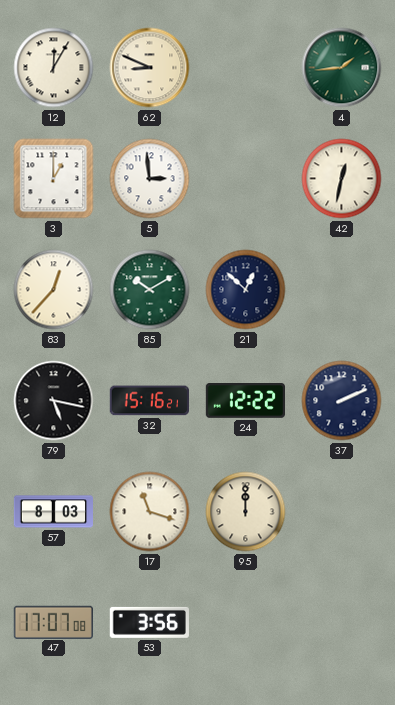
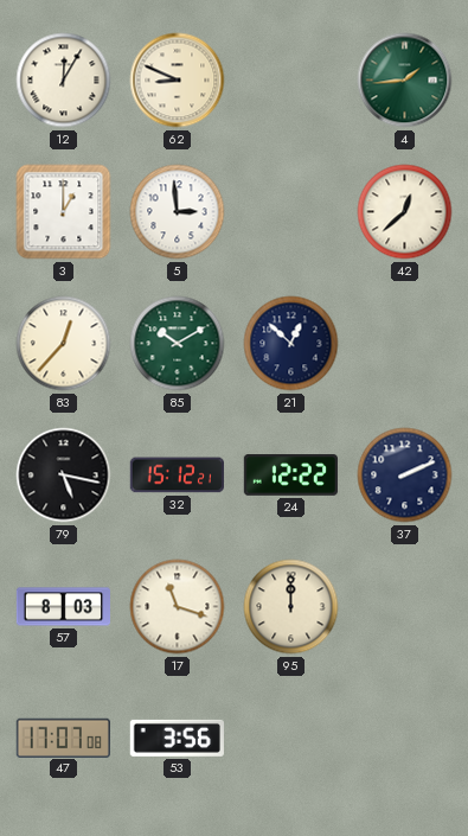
42: 12:32 -> 12:38 (405, 212)
32: 15:16 -> 15:12 (177, 476)
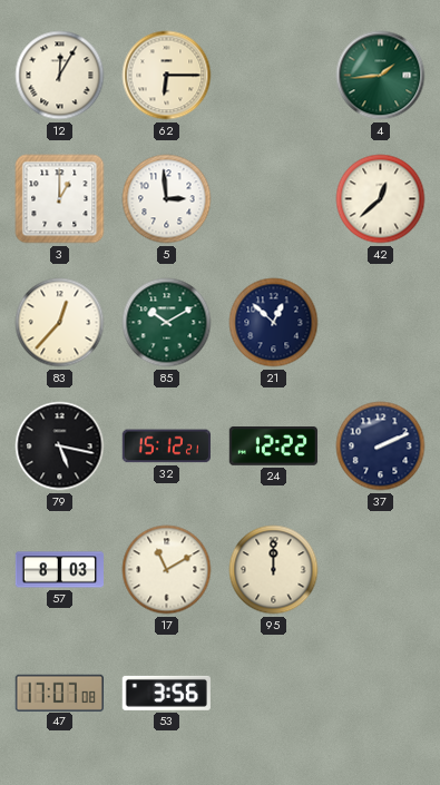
62: 8:49 -> 6:15 (167, 76)
17: 11:18 -> 11:10 (167, 570)
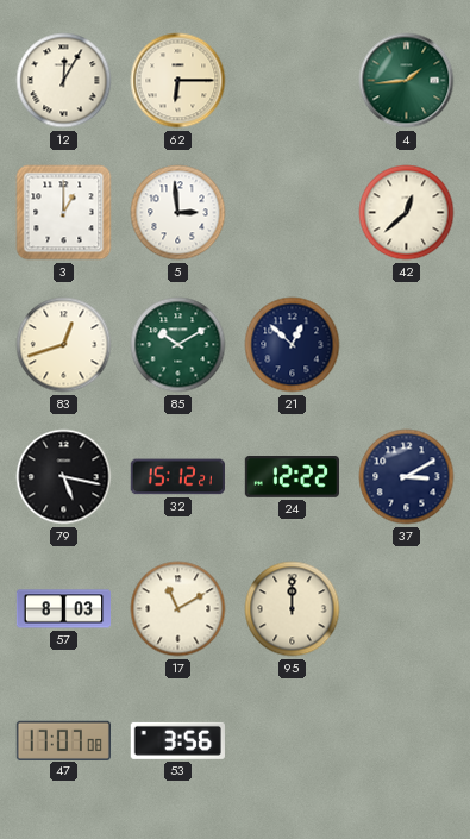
83: 12:37 -> 12:42 (64, 345)
37: 2:11 -> 3:10 (407, 477)
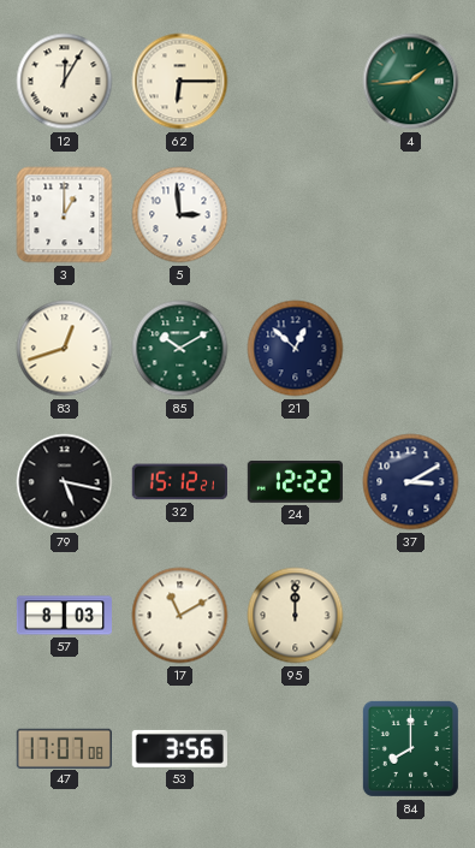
42: 12:38 -> none (407, 213)
84: none -> 8:00 (410, 748)
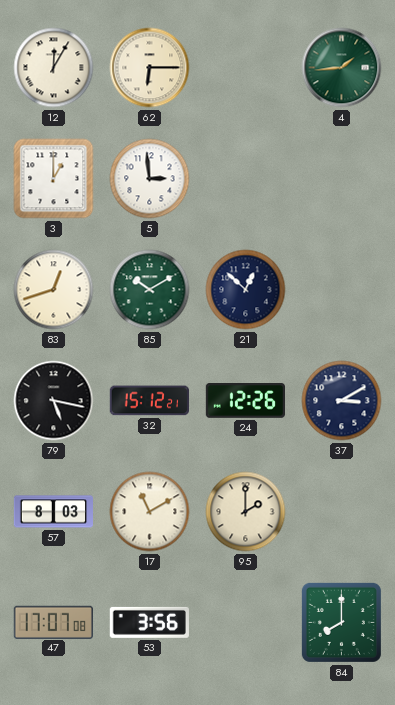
24: 12:22 -> 12:26 (245, 401)
95: 12:00 -> 2:00 (246, 512)
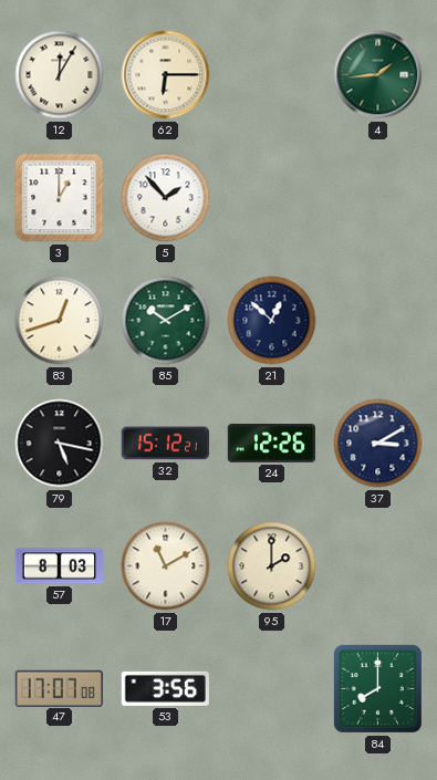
5: 2:59 -> 1:53 (166, 198)
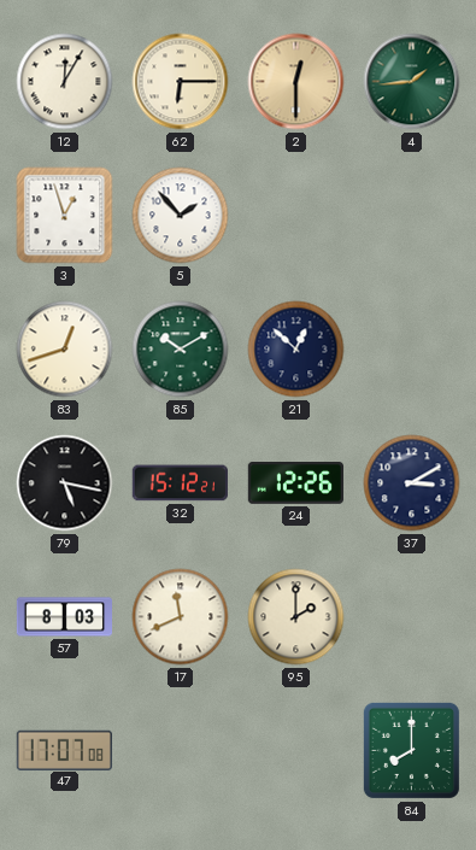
2: none -> 12:30 (296, 82)
3: 1:00 -> 12:57 (65, 216)
17: 11:10 -> 11:41 (181, 617)
53: 3:56 -> none (165, 688)
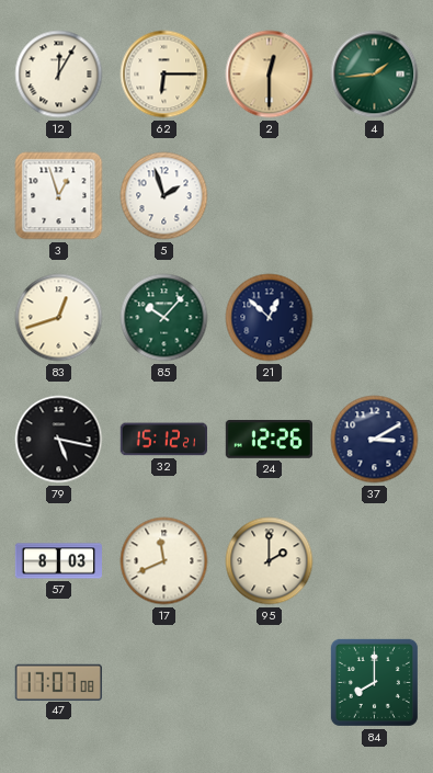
5: 1:53 -> 1:57 (164, 196)
85: 10:10 -> 10:07 (164, 318)
